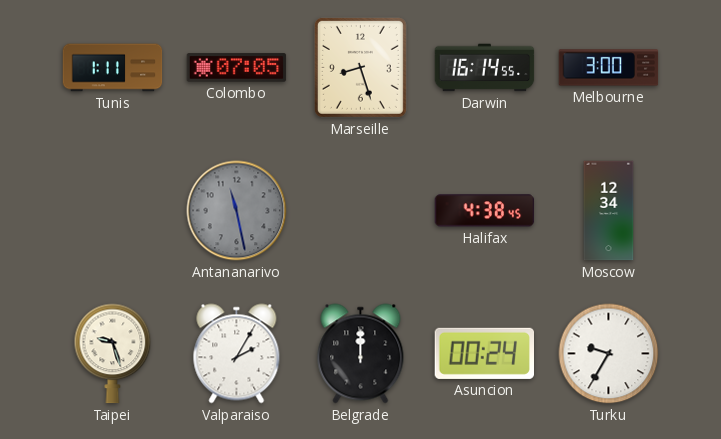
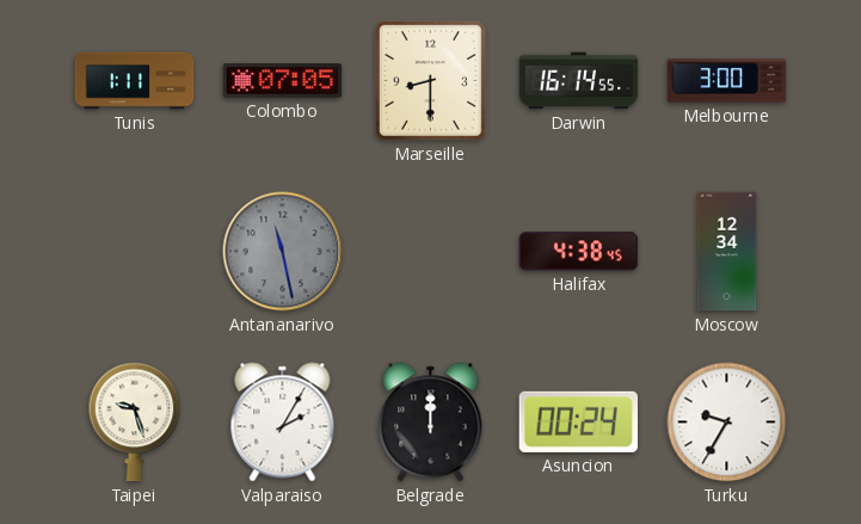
Marseille: 8:27 -> 8:30 (430, 80)
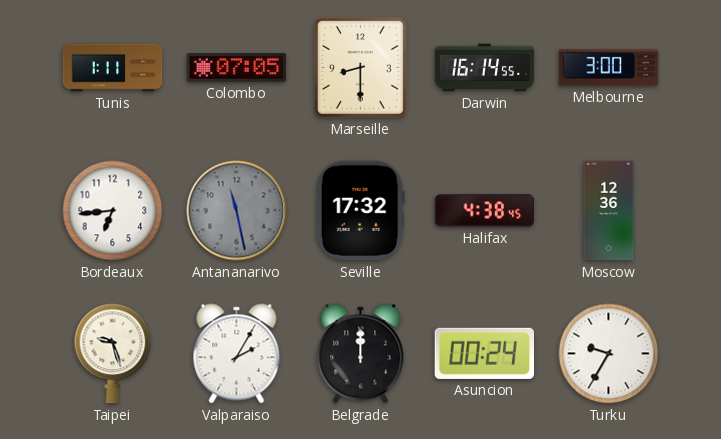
Bordeaux: none -> 6:44 (113, 211)
Seville: none -> 17:32 (360, 211)
Moscow: 12:34 -> 12:36 (609, 211)
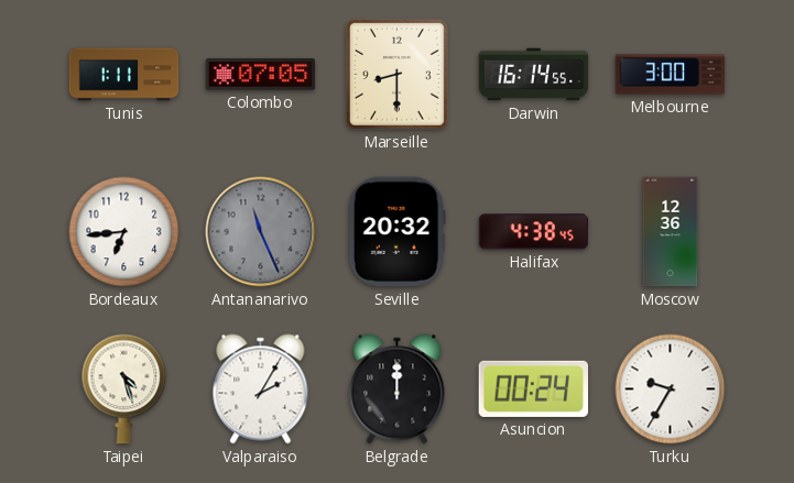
Antananarivo: 11:28 -> 11:26 (261, 232)
Seville: 17:32 -> 20:32 (396, 232)
Taipei: 9:27 -> 4:27 (124, 389)
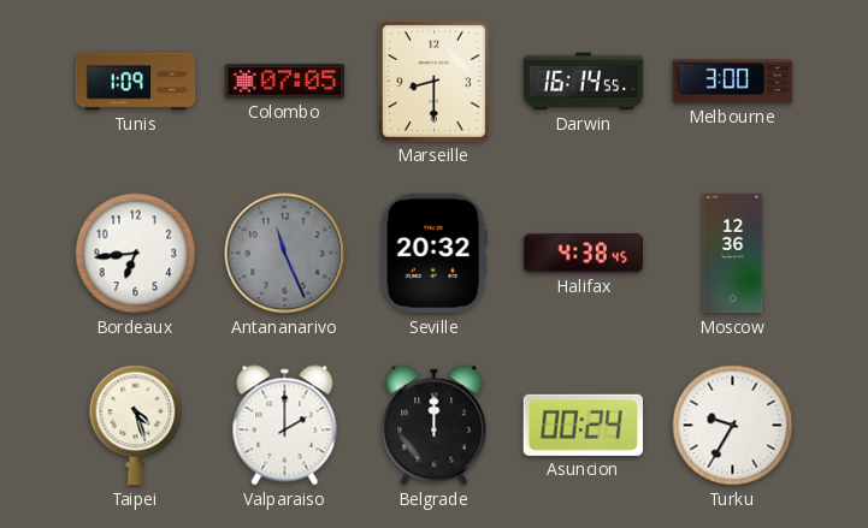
Tunis: 1:11 -> 1:09 (136, 82)
Valparaiso: 2:05 -> 2:00 (285, 426)
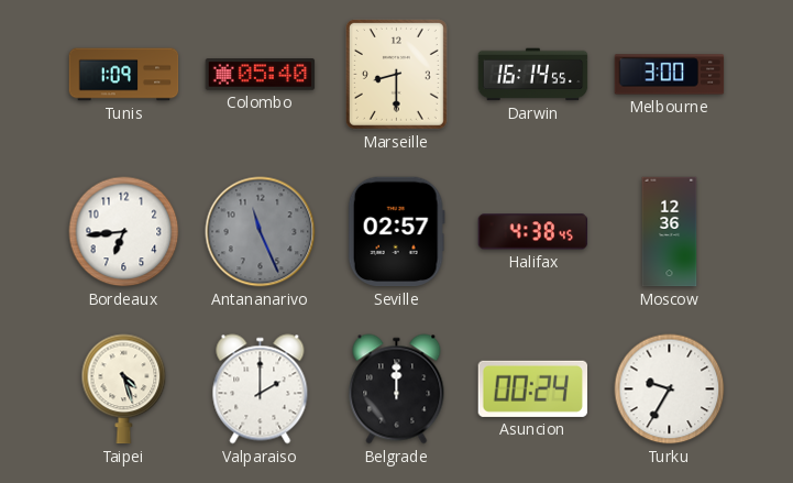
Colombo: 07:05 -> 05:40 (261, 75)
Seville: 20:32 -> 02:57 (396, 232)
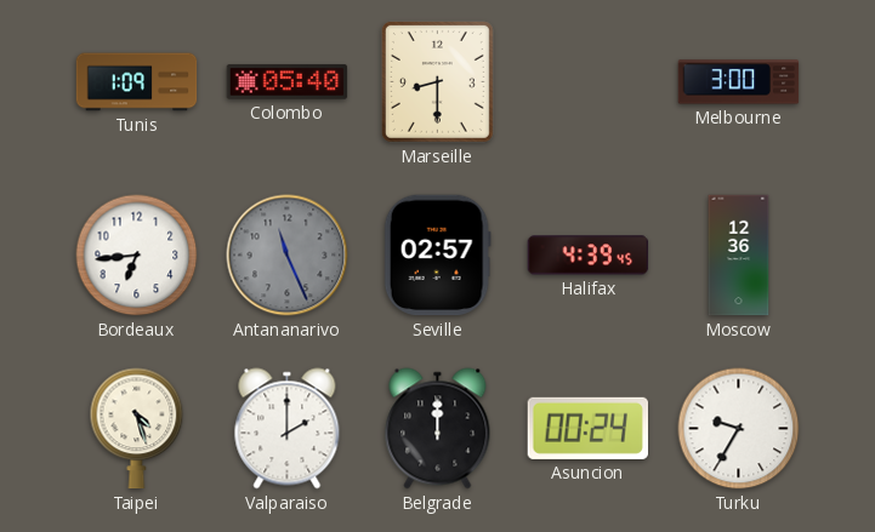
Darwin: 16:14 -> none (533, 75)
Halifax: 4:38 -> 4:39 (589, 256)
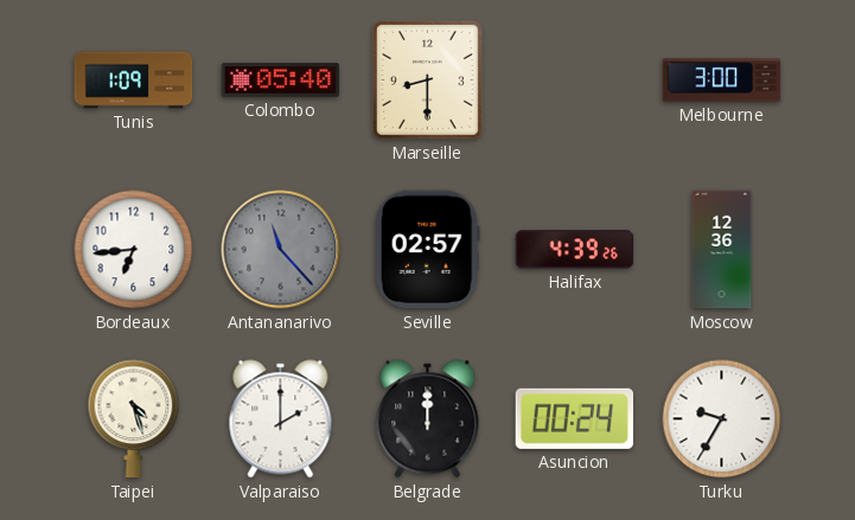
Antananarivo: 11:26 -> 11:23 (281, 250)
Halifax: 4:39:45 -> 4:39:26 (575, 250)
